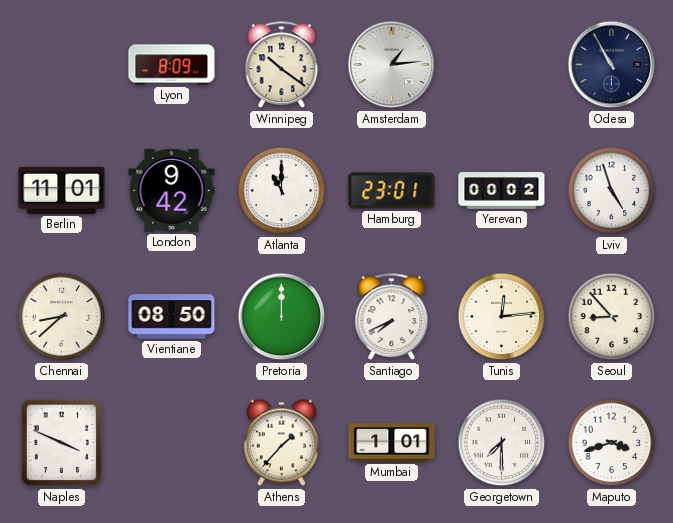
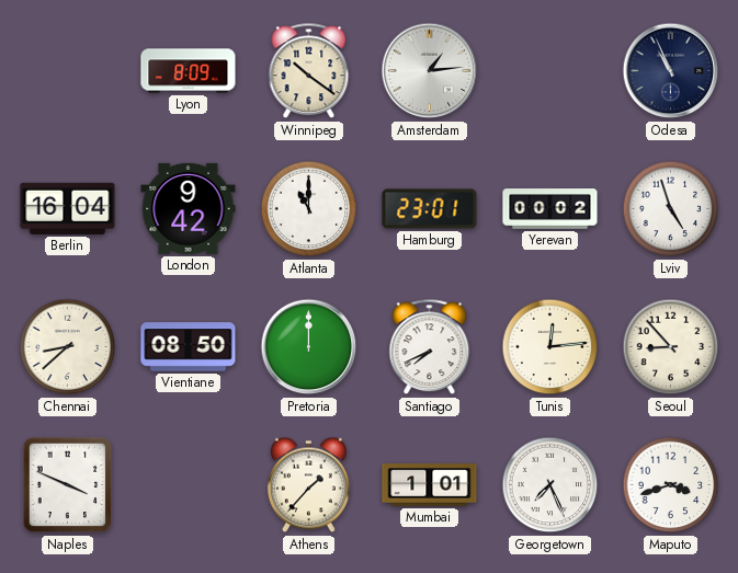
Odesa: 10:55 -> 10:56 (671, 71)
Berlin: 11:01 -> 16:04 (68, 208)
Georgetown: 7:30 -> 7:26 (550, 485)
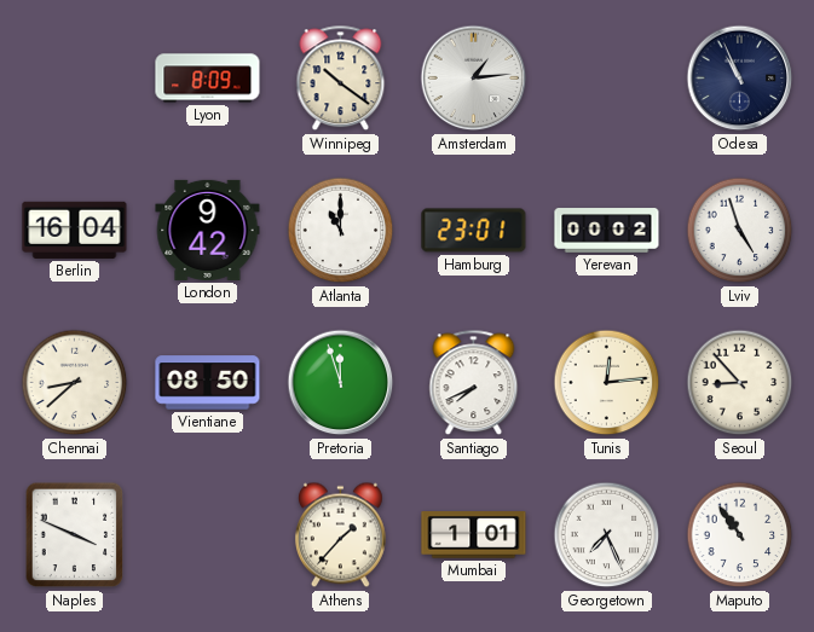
Pretoria: 12:00 -> 11:57 (341, 383)
Maputo: 3:42 -> 10:54 (740, 535)
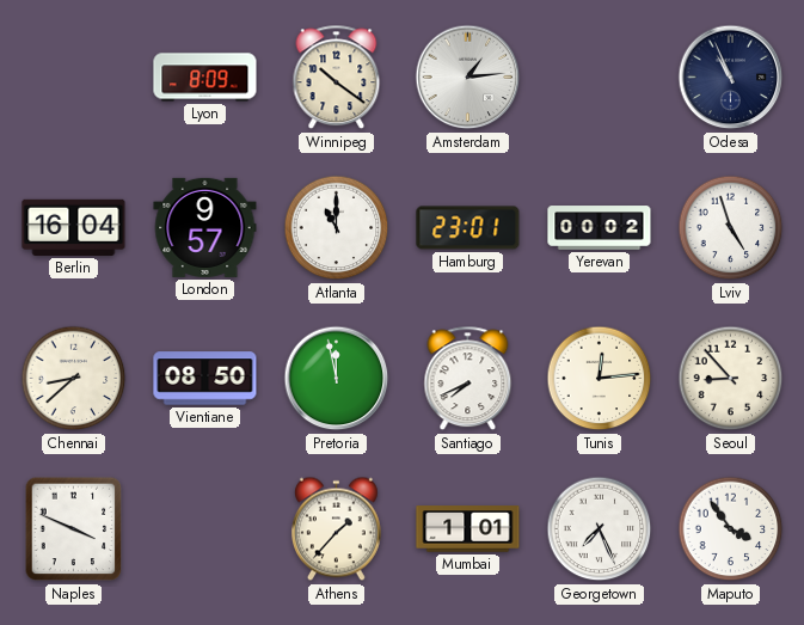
London: 9:42 -> 9:57 (205, 227)
Pretoria: 11:57 -> 11:58 (337, 379)
Maputo: 10:54 -> 3:54 (731, 529)
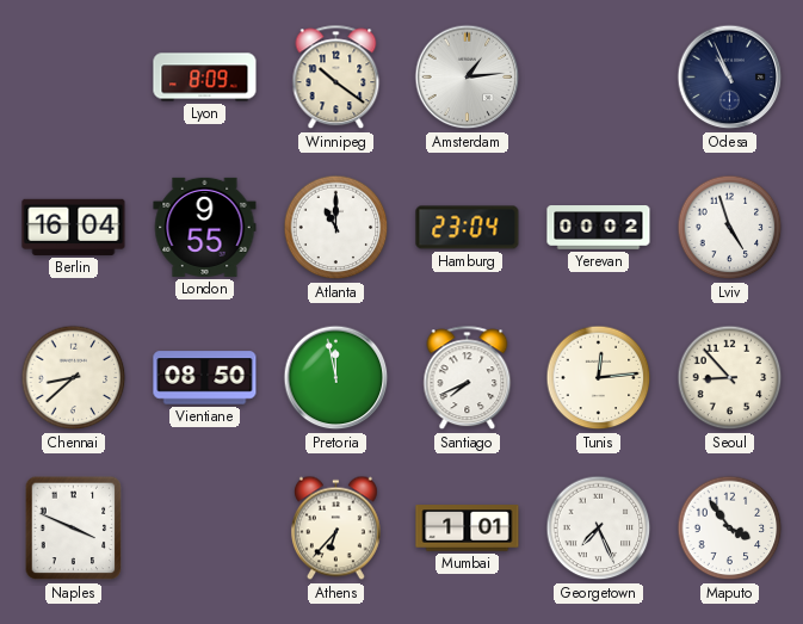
London: 9:57 -> 9:55 (205, 227)
Hamburg: 23:01 -> 23:04 (468, 228)
Athens: 1:37 -> 6:37 (335, 529)
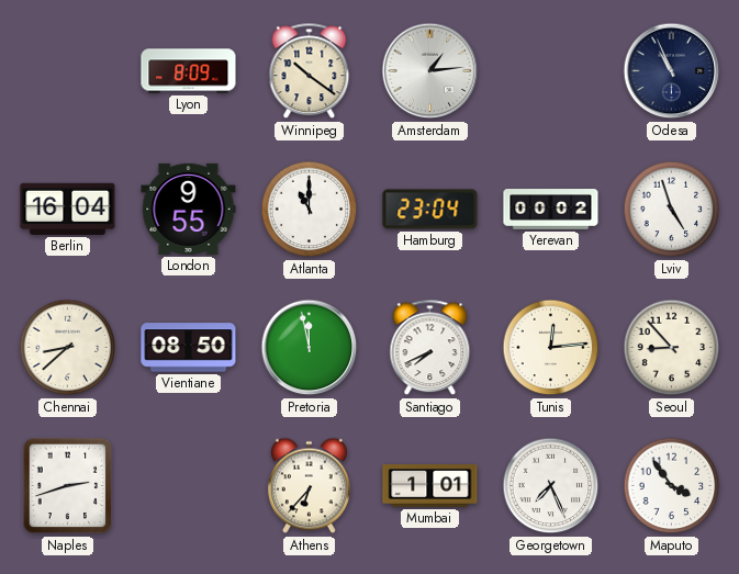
Naples: 3:49 -> 2:42 (68, 486)
